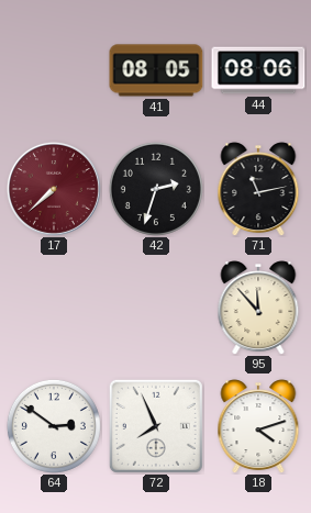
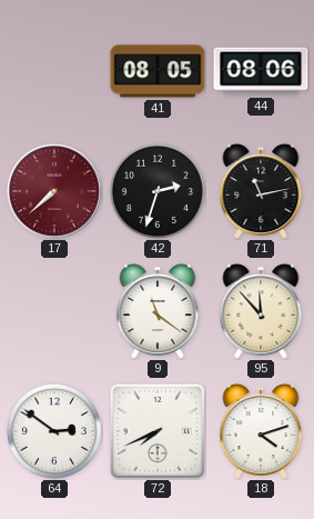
9: none -> 11:21 (158, 311)
72: 7:56 -> 7:41 (158, 431)
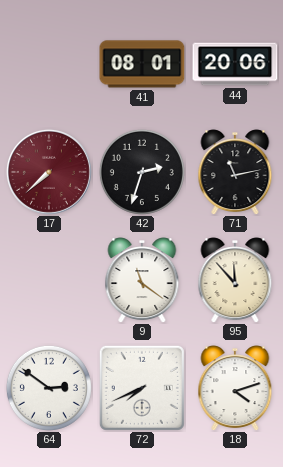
41: 08:05 -> 08:01 (142, 64)
44: 08:06 -> 20:06 (235, 64)
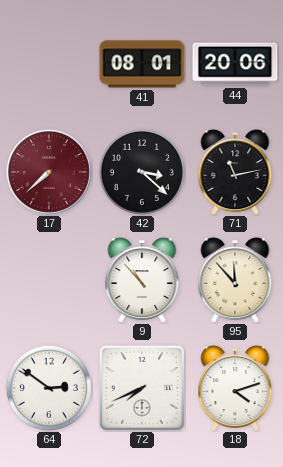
42: 2:33 -> 3:22 (142, 172)
9: 11:21 -> 10:53 (142, 280)
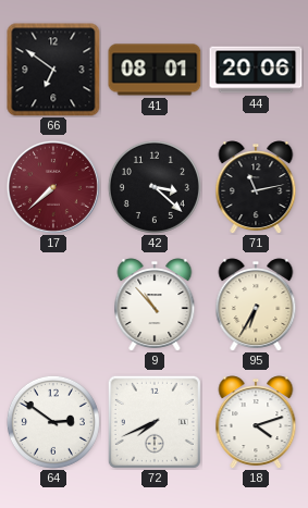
66: none -> 6:51 (53, 70)
95: 11:53 -> 6:35 (256, 305)
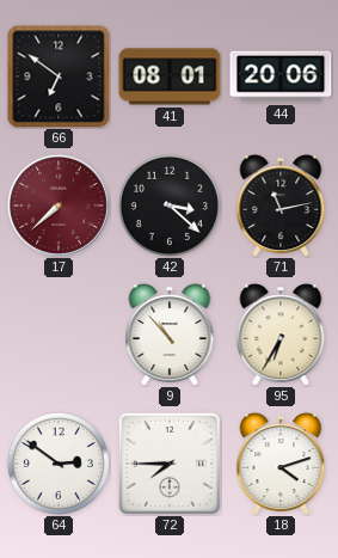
72: 7:41 -> 7:45 (170, 464)
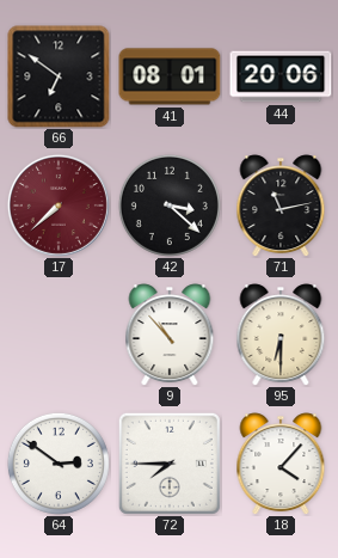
95: 6:35 -> 6:30 (281, 335)
18: 4:12 -> 4:07 (281, 464)
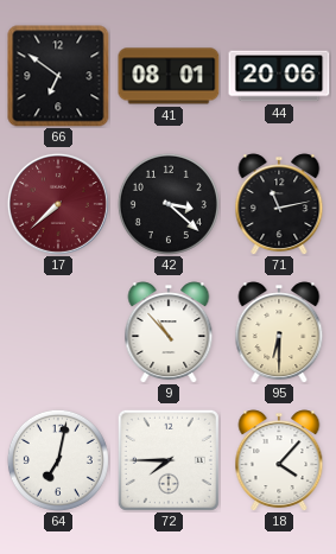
64: 2:51 -> 7:02 (58, 460)
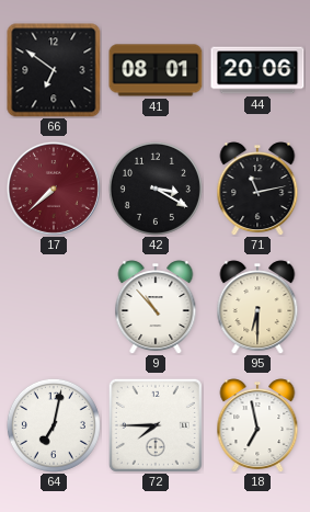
42: 3:22 -> 3:20 (156, 189)
18: 4:07 -> 6:58 (257, 425)
